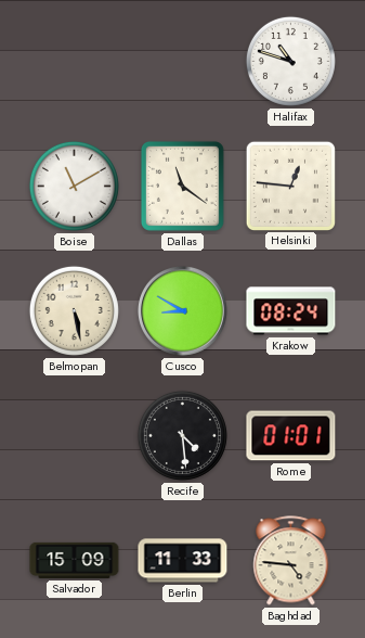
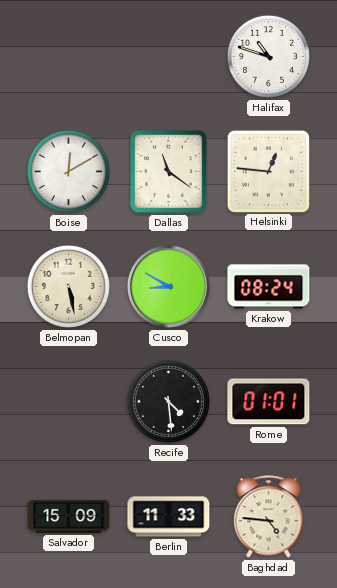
Boise: 11:10 -> 12:10 (68, 171)
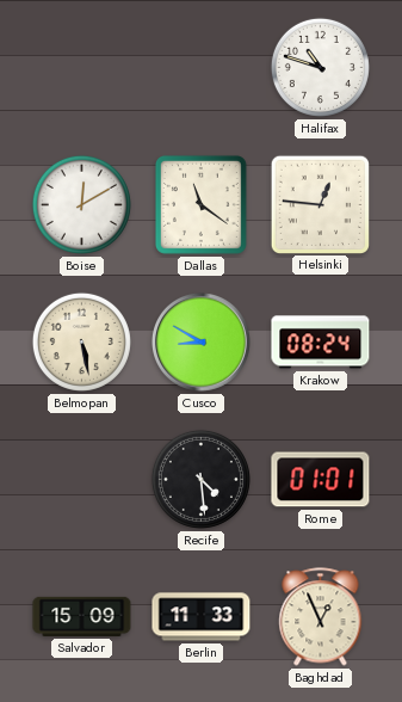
Baghdad: 4:46 -> 12:56 (321, 617)
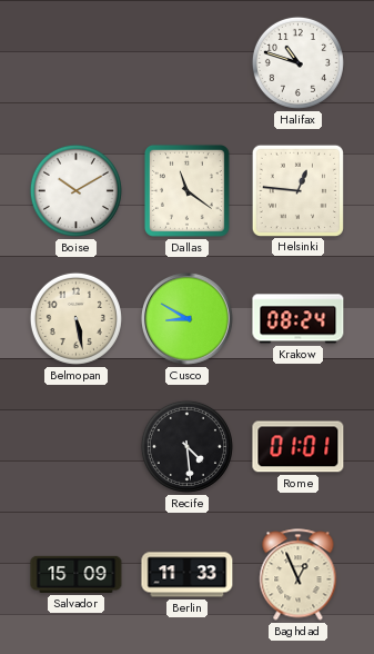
Boise: 12:10 -> 10:10 (75, 190)
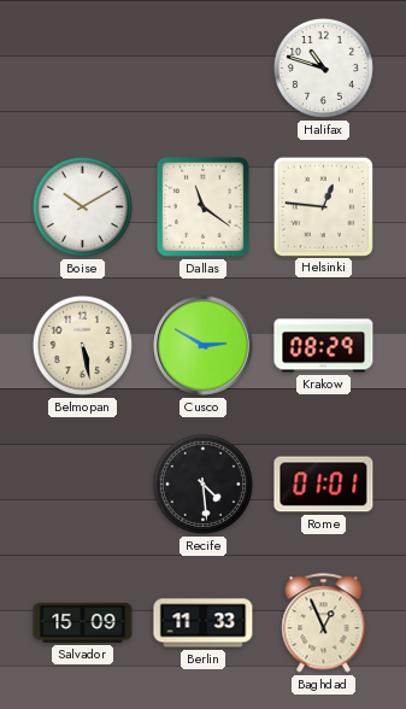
Cusco: 8:50 -> 2:50 (202, 345)
Krakow: 08:24 -> 08:29 (324, 346)
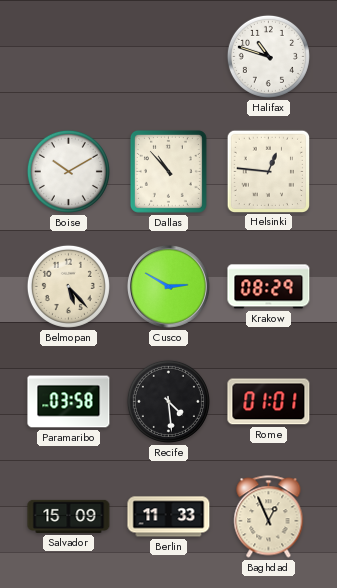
Dallas: 11:21 -> 10:53 (168, 171)
Belmopan: 5:28 -> 5:23 (68, 286)
Paramaribo: none -> 03:58 (69, 402)
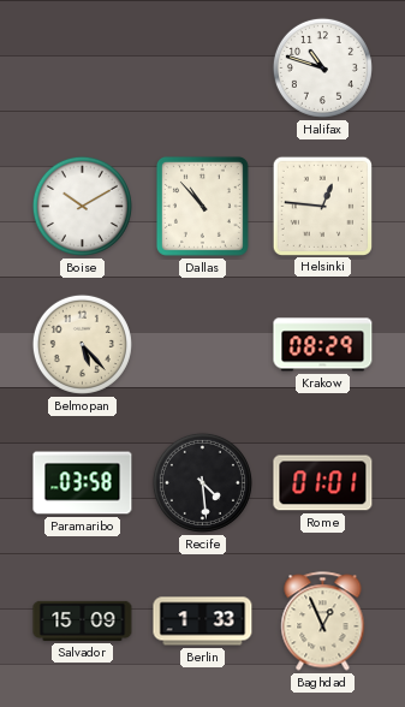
Cusco: 2:50 -> none (168, 286)
Berlin: 11:33 -> 1:33 (203, 622)
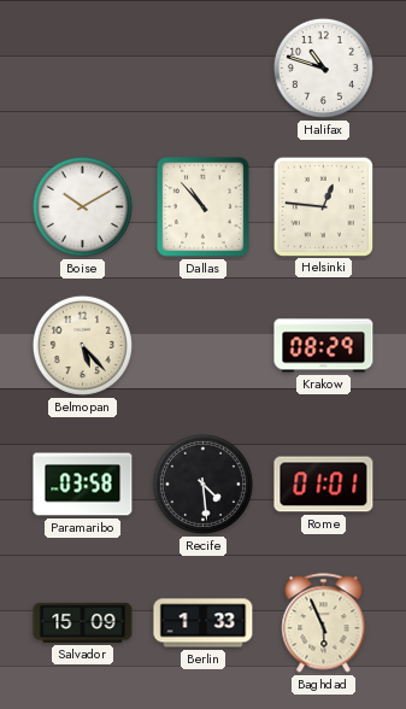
Baghdad: 12:56 -> 5:56 (324, 623)
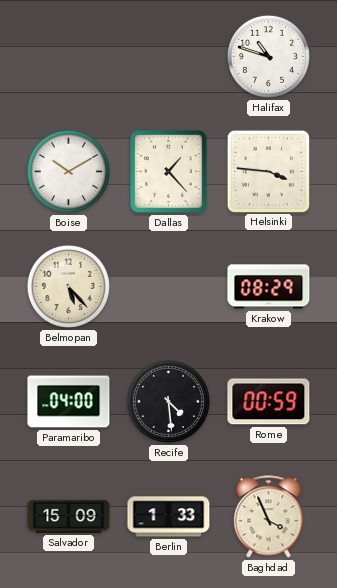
Dallas: 10:53 -> 1:23 (168, 171)
Helsinki: 12:46 -> 3:46 (268, 171)
Paramaribo: 03:58 -> 04:00 (69, 402)
Rome: 01:01 -> 00:59 (269, 402)
Baghdad: 5:56 -> 3:56 (269, 517)
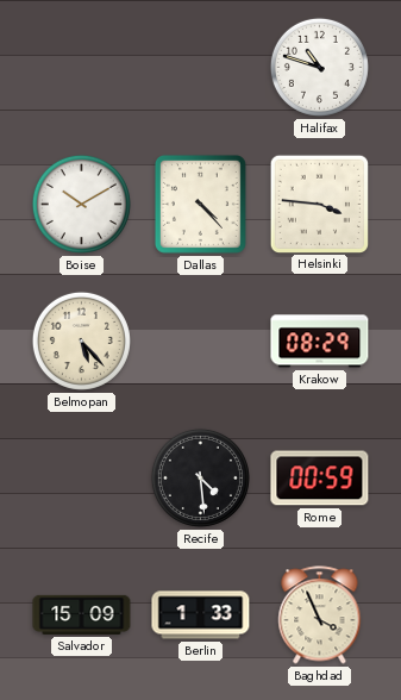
Dallas: 1:23 -> 4:23 (200, 204)
Paramaribo: 04:00 -> none (69, 402)
